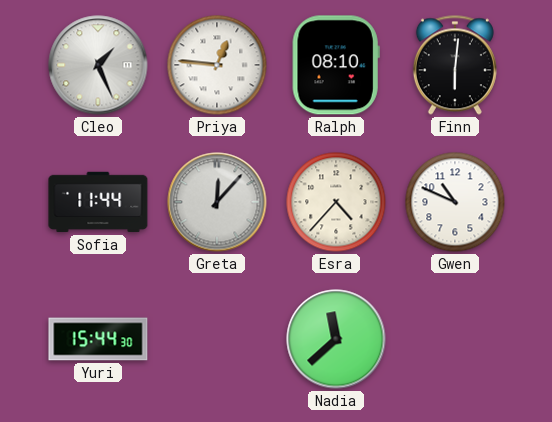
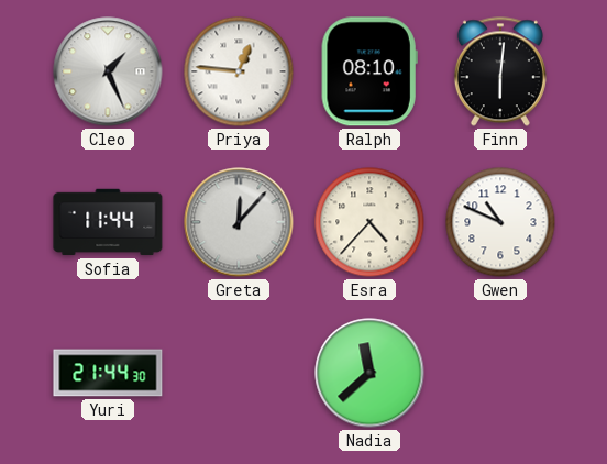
Yuri: 15:44 -> 21:44 (108, 373)
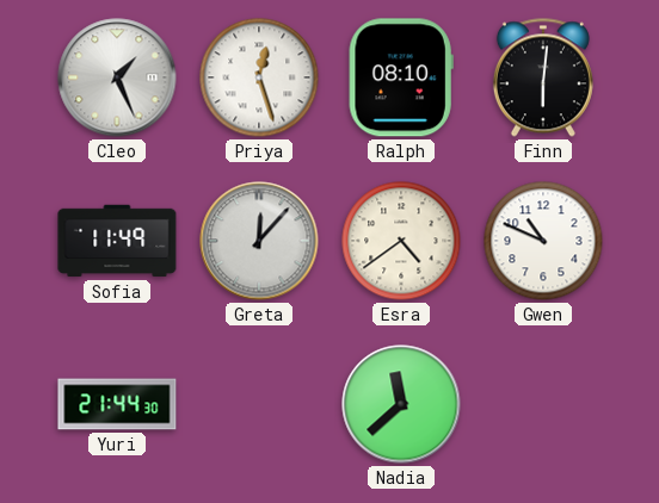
Priya: 12:46 -> 12:27 (259, 77)
Sofia: 11:44 -> 11:49 (117, 241)
Esra: 4:37 -> 4:39 (401, 241)
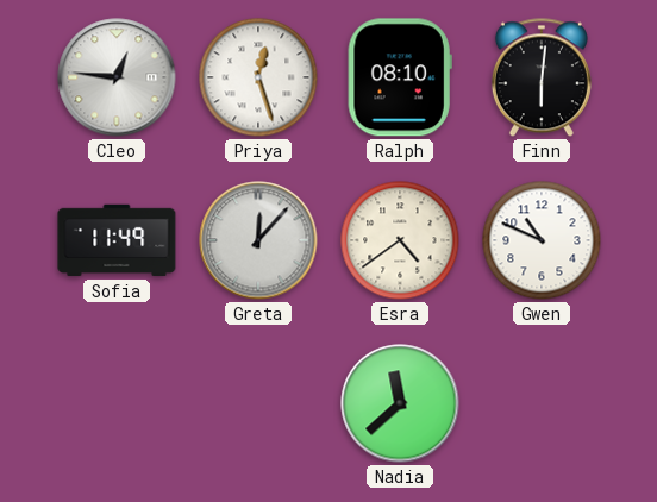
Cleo: 1:26 -> 12:46 (117, 77)
Yuri: 21:44 -> none (117, 404)
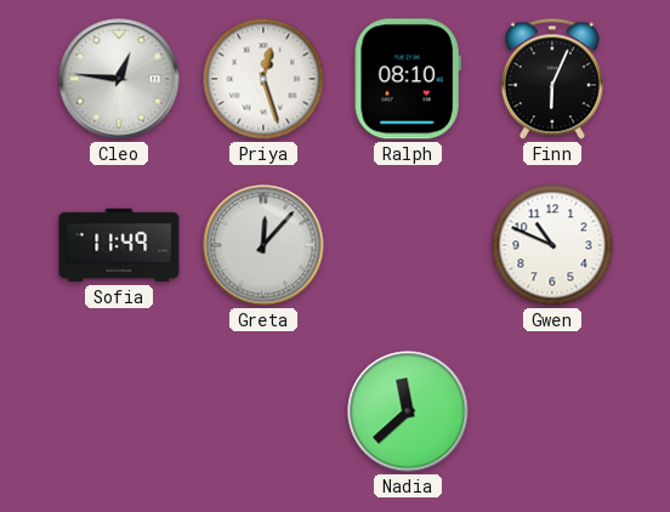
Finn: 6:01 -> 6:04 (552, 79)
Esra: 4:39 -> none (400, 240)
